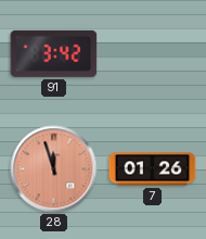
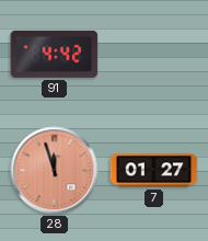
91: 3:42 -> 4:42 (55, 54)
7: 01:26 -> 01:27 (154, 171)
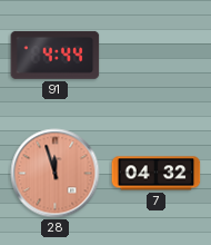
91: 4:42 -> 4:44 (56, 55)
7: 01:27 -> 04:32 (157, 174)
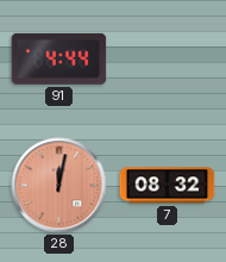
28: 11:57 -> 12:02 (59, 186)
7: 04:32 -> 08:32 (168, 186)
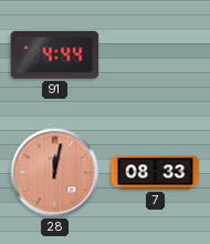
7: 08:32 -> 08:33 (156, 173)
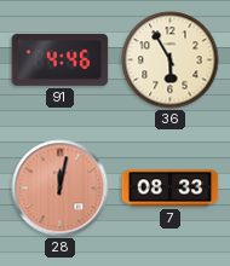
91: 4:44 -> 4:46 (61, 59)
36: none -> 5:55 (171, 60)
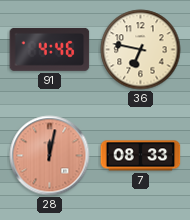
36: 5:55 -> 6:47 (141, 50)
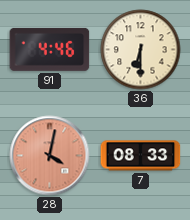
36: 6:47 -> 6:30 (141, 50)
28: 12:02 -> 4:02 (50, 156)
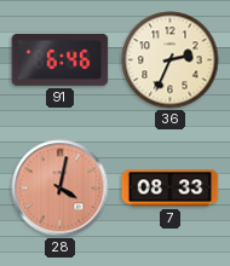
91: 4:46 -> 6:46 (61, 59)
36: 6:30 -> 2:34 (171, 60)
